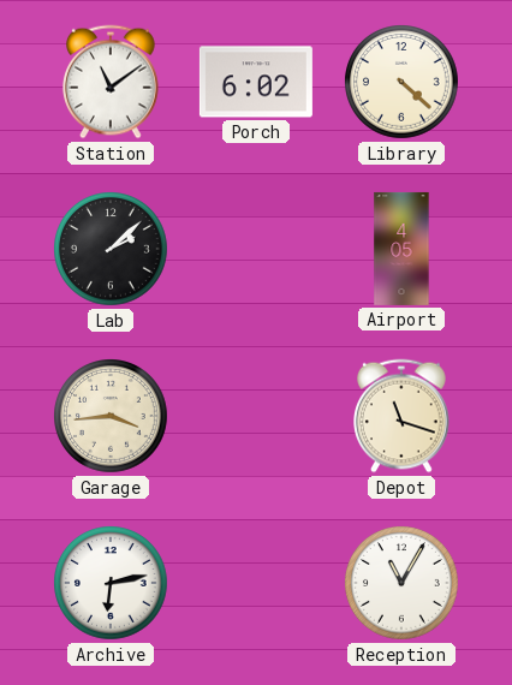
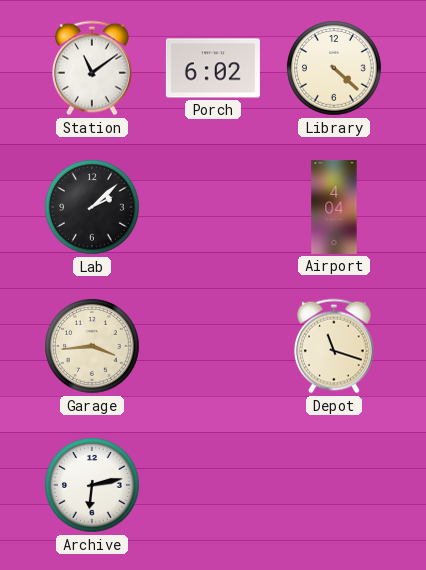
Airport: 4:05 -> 4:04 (334, 207)
Reception: 11:05 -> none (403, 584)
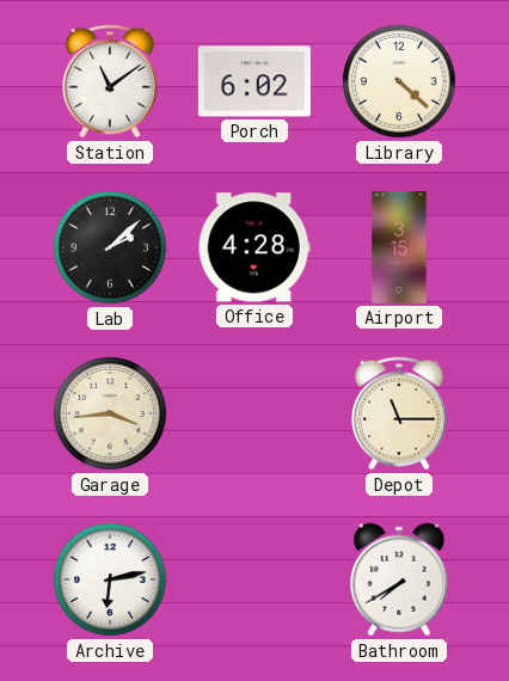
Office: none -> 4:28 (254, 247)
Airport: 4:04 -> 3:15 (399, 247)
Depot: 11:18 -> 11:15 (400, 413)
Bathroom: none -> 7:40 (399, 579)
